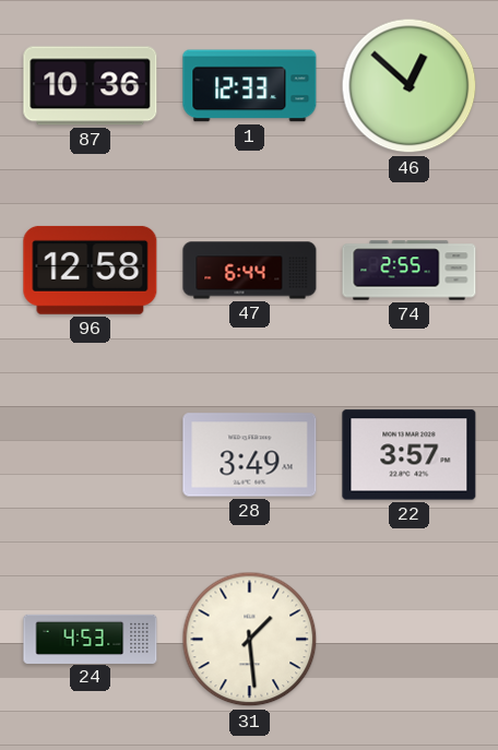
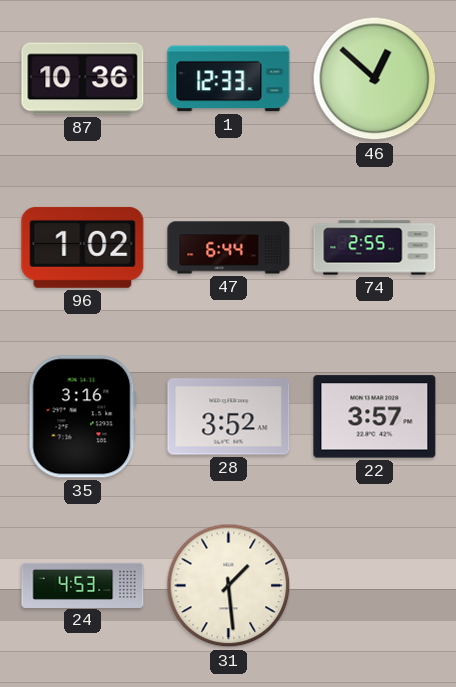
96: 12:58 -> 1:02 (83, 247)
35: none -> 3:16 (82, 417)
28: 3:49 -> 3:52 (229, 417)
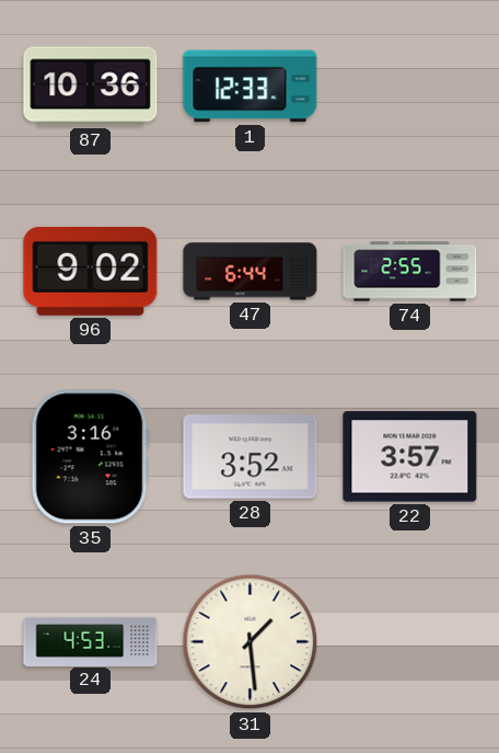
46: 12:52 -> none (375, 79)
96: 1:02 -> 9:02 (91, 271)
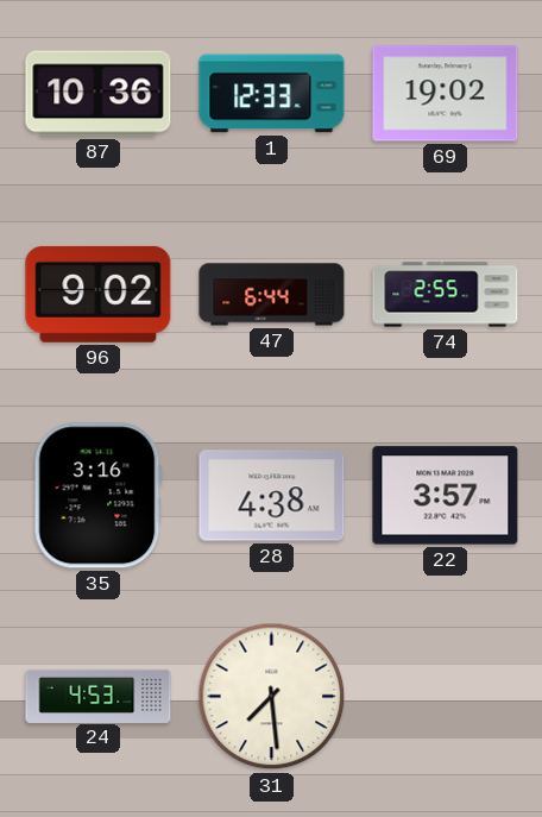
69: none -> 19:02 (446, 94)
28: 3:52 -> 4:38 (272, 496)
31: 1:29 -> 7:29 (272, 697)
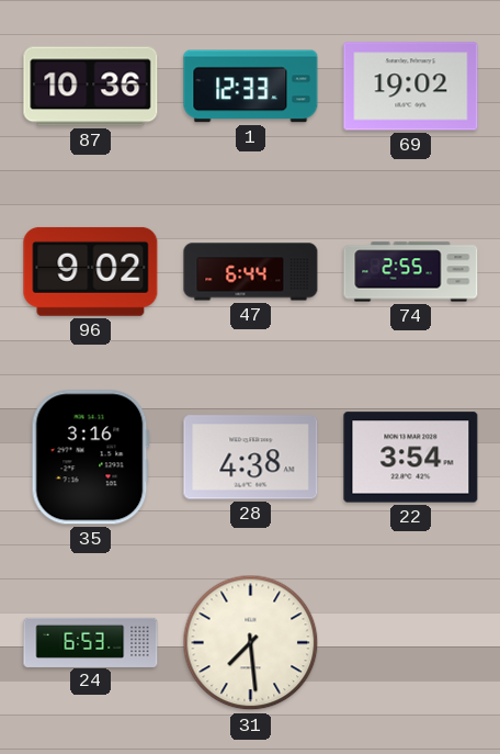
22: 3:57 -> 3:54 (411, 458)
24: 4:53 -> 6:53 (91, 642)
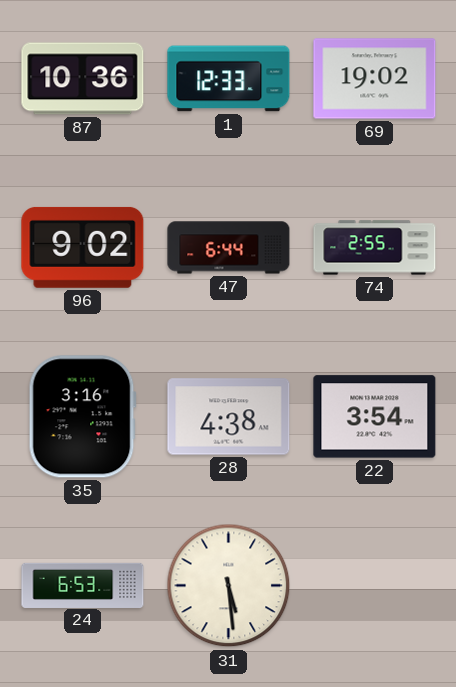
31: 7:29 -> 5:29 (229, 586)
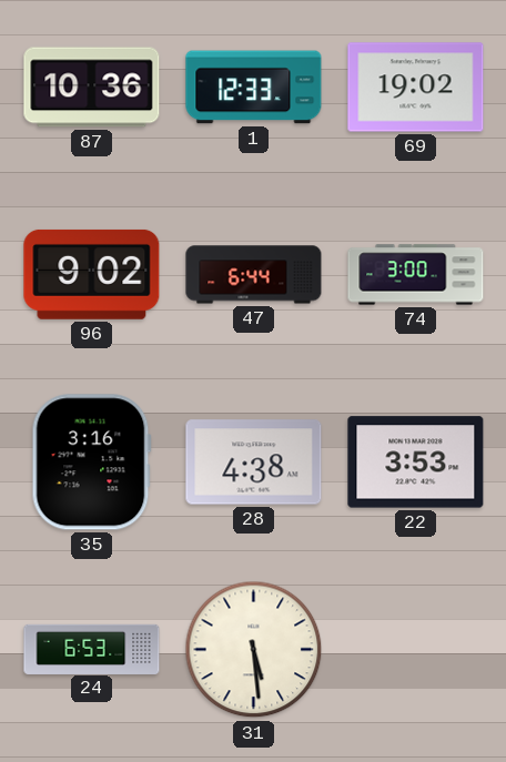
74: 2:55 -> 3:00 (416, 275)
22: 3:54 -> 3:53 (416, 463)
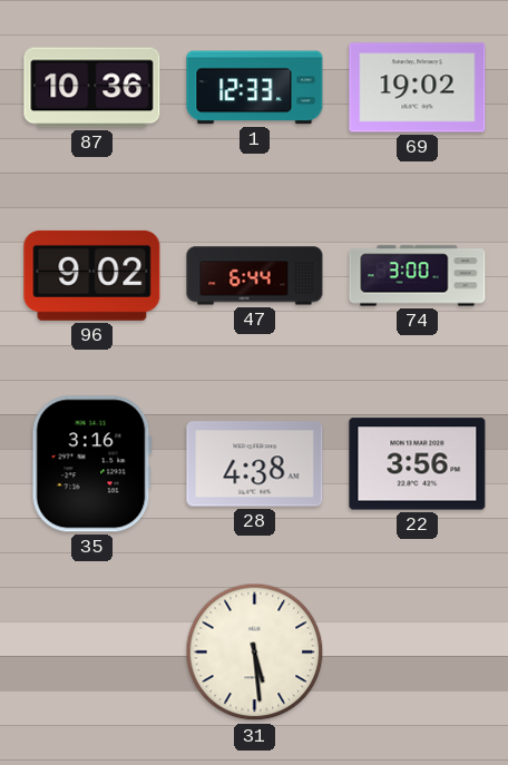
22: 3:53 -> 3:56 (418, 464)
24: 6:53 -> none (92, 649)
